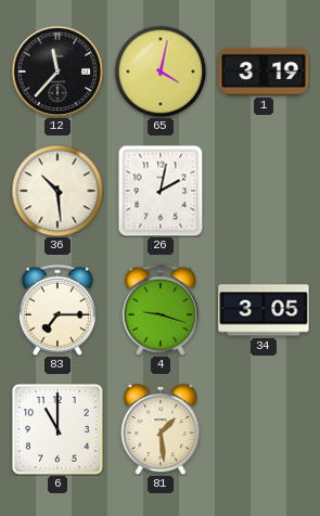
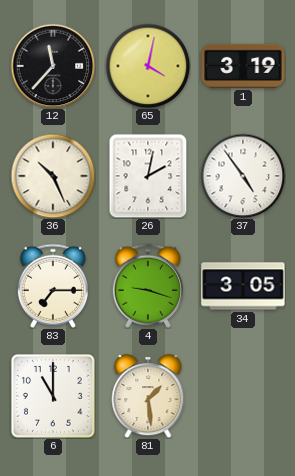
36: 10:29 -> 10:26 (53, 176)
37: none -> 4:54 (243, 176)
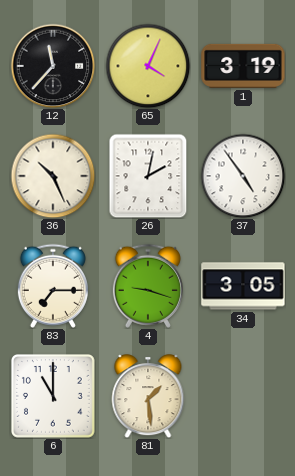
65: 4:02 -> 4:04 (148, 66)
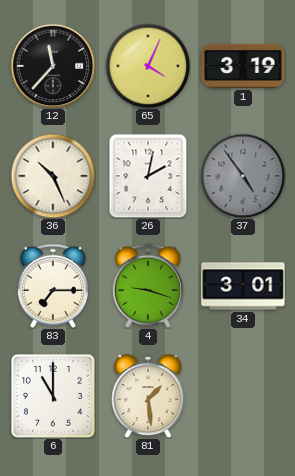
37 dial: white -> grey (243, 176)
34: 3:05 -> 3:01 (243, 286)
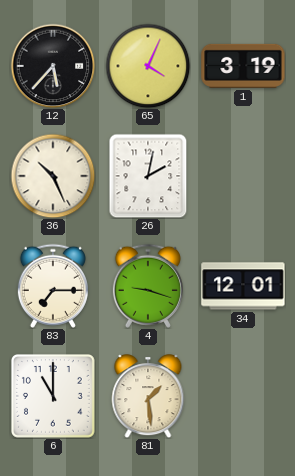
12: 11:37 -> 5:37 (53, 66)
37: 4:54 -> none (243, 176)
34: 3:01 -> 12:01 (243, 286)
